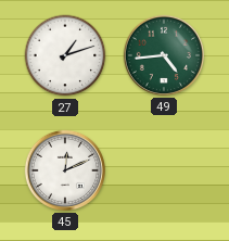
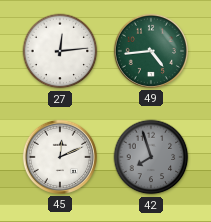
27: 1:12 -> 12:14 (60, 51)
42: none -> 7:57 (151, 157)
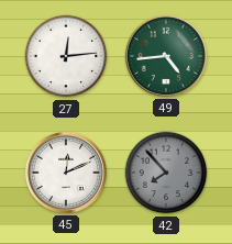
42: 7:57 -> 7:53 (166, 173)
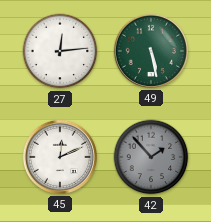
49: 4:44 -> 5:28 (151, 51)
42: 7:53 -> 1:53 (151, 157)
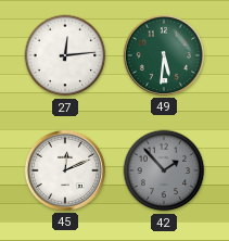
49: 5:28 -> 5:31 (164, 55)
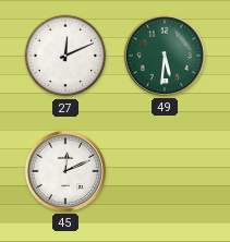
27: 12:14 -> 12:11 (65, 56)
42: 1:53 -> none (164, 170)
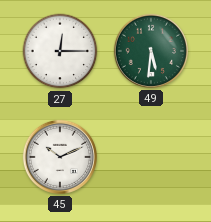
27: 12:11 -> 12:15 (60, 51)
45: 12:11 -> 10:11 (60, 157)
